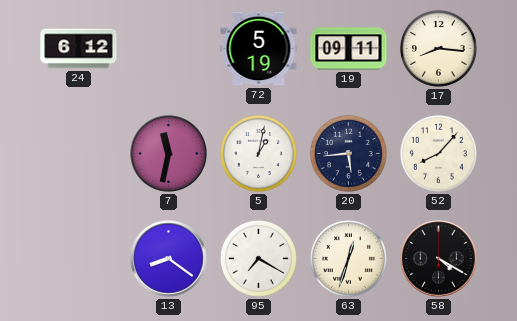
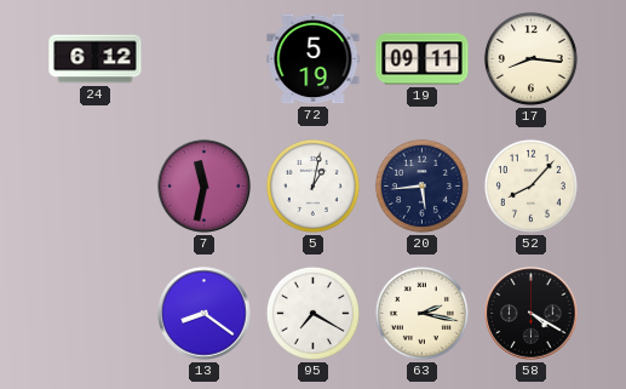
63: 12:33 -> 2:17 (421, 313)
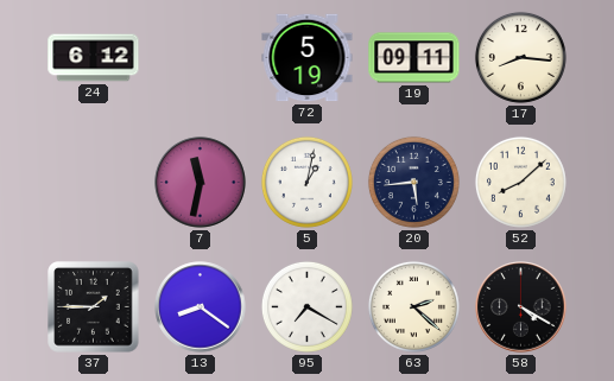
52: 8:07 -> 8:08 (520, 182)
37: none -> 1:45 (94, 307)
63: 2:17 -> 2:22 (413, 306)
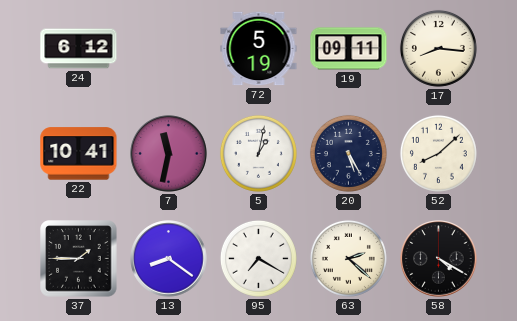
22: none -> 10:41 (79, 154)
20: 5:44 -> 5:25 (348, 153)
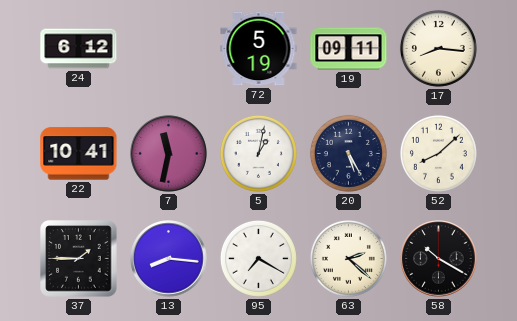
13: 8:21 -> 8:16 (169, 259)
58: 4:20 -> 10:20 (439, 259)
